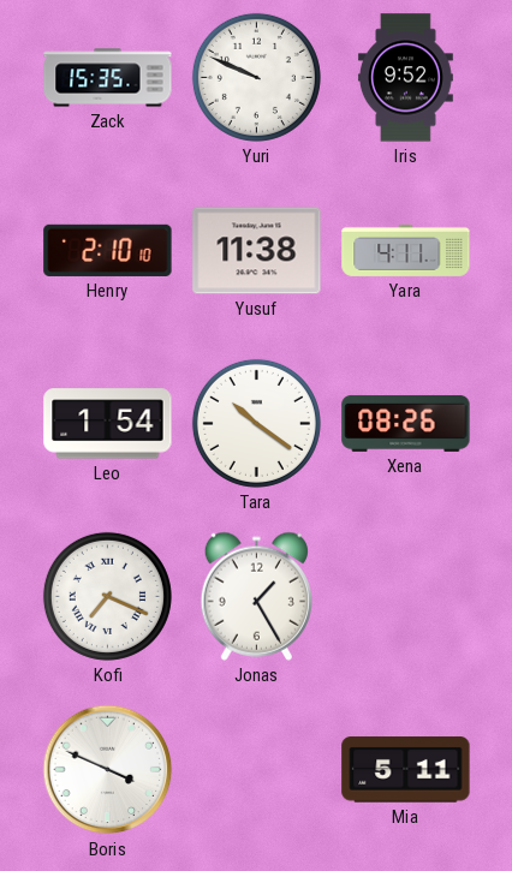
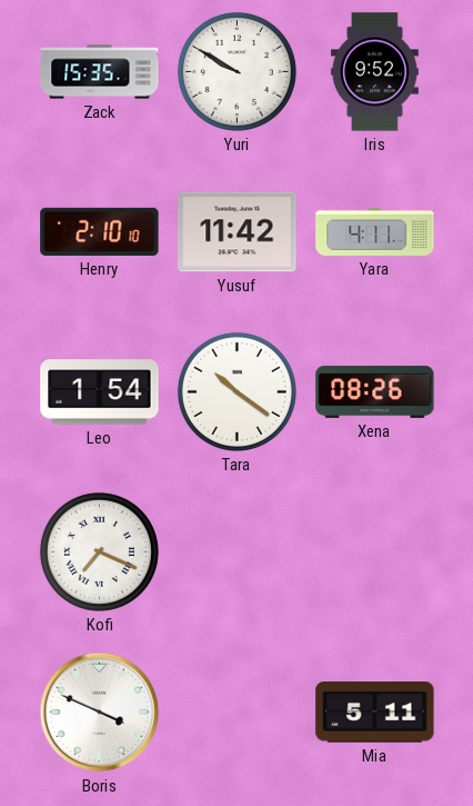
Yuri: 9:49 -> 9:50 (236, 71)
Yusuf: 11:38 -> 11:42 (238, 232)
Jonas: 1:25 -> none (256, 596)
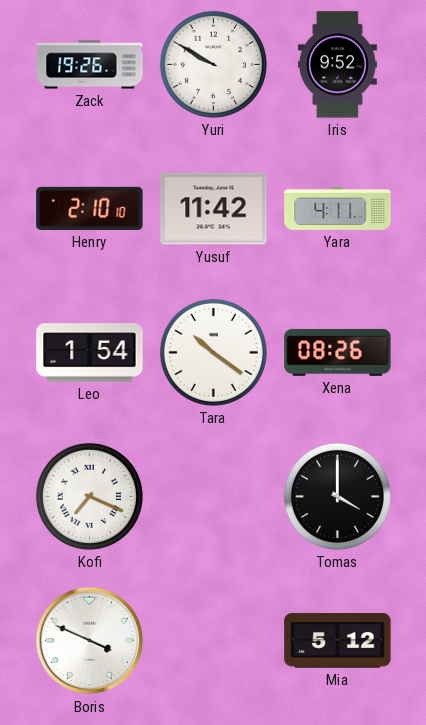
Zack: 15:35 -> 19:26 (90, 65)
Tomas: none -> 4:00 (337, 496)
Mia: 5:11 -> 5:12 (338, 641)
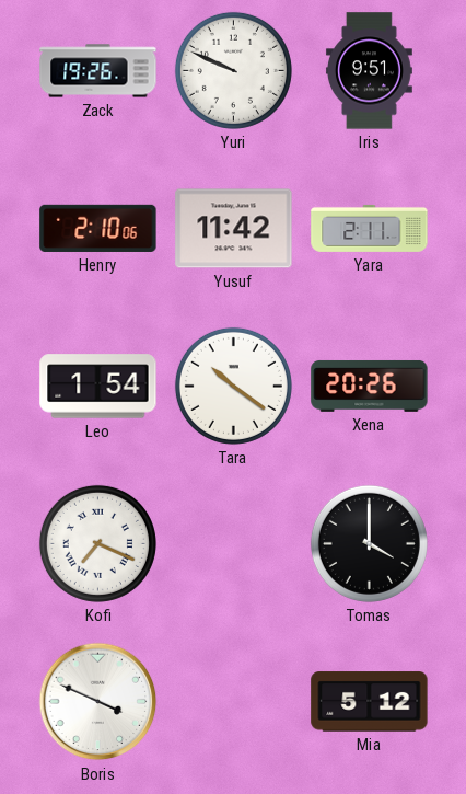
Yuri: 9:50 -> 9:49 (233, 70)
Iris: 9:52 -> 9:51 (369, 71)
Henry: 2:10:10 -> 2:10:06 (98, 228)
Yara: 4:11 -> 2:11 (370, 228)
Xena: 08:26 -> 20:26 (370, 386)
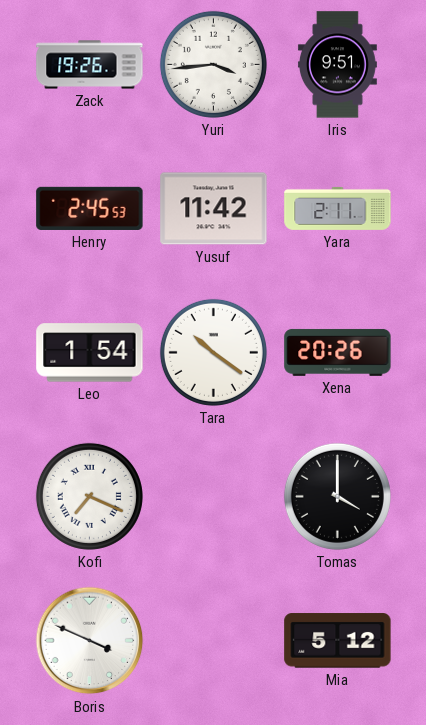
Yuri: 9:49 -> 3:44 (213, 64)
Henry: 2:10 -> 2:45 (90, 208)
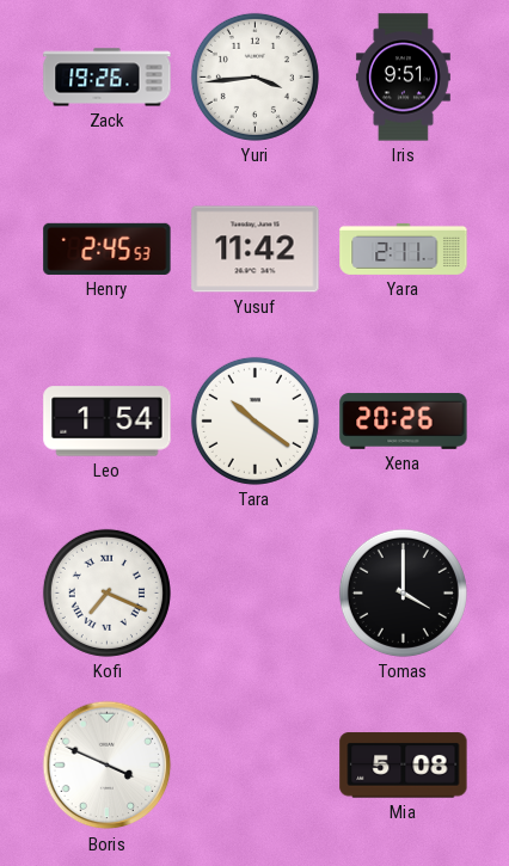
Mia: 5:12 -> 5:08 (404, 766)
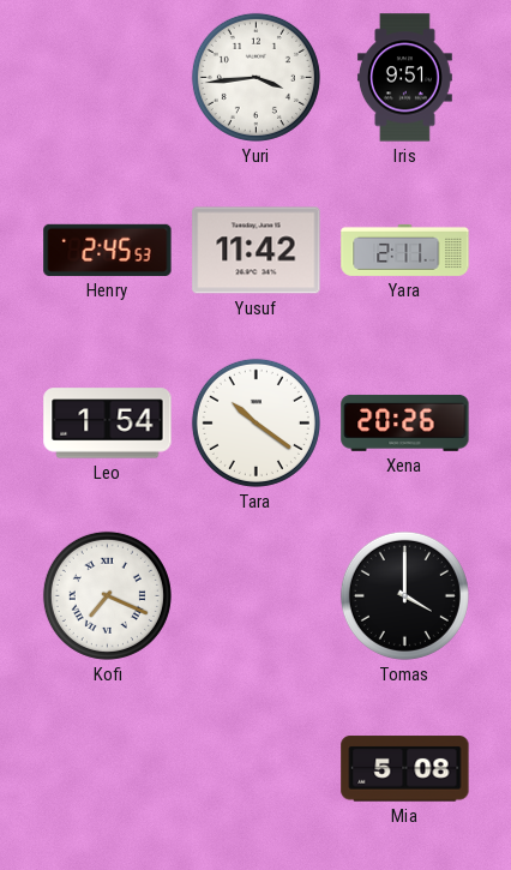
Zack: 19:26 -> none (108, 78)
Boris: 3:49 -> none (108, 766)
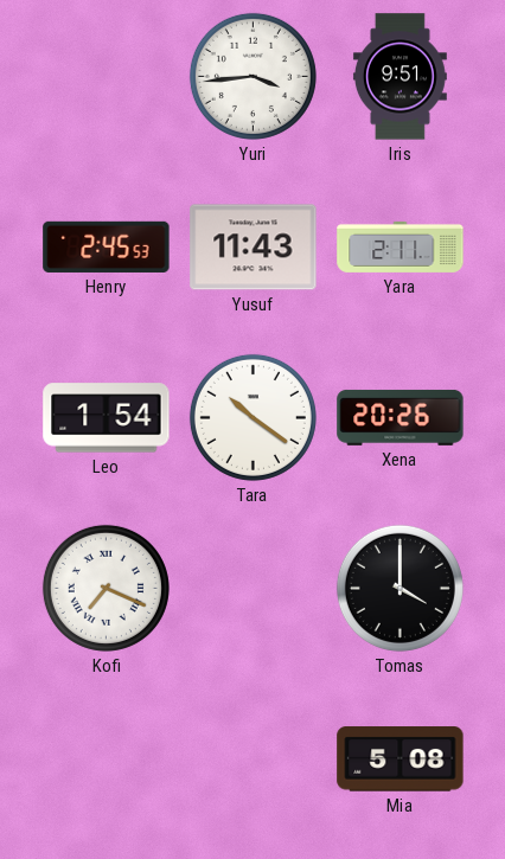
Yusuf: 11:42 -> 11:43 (254, 248)
